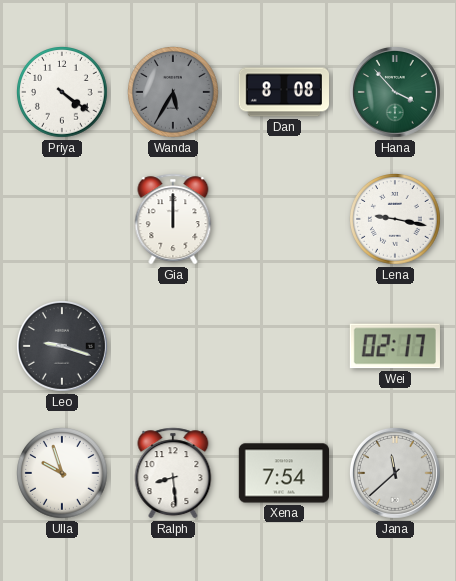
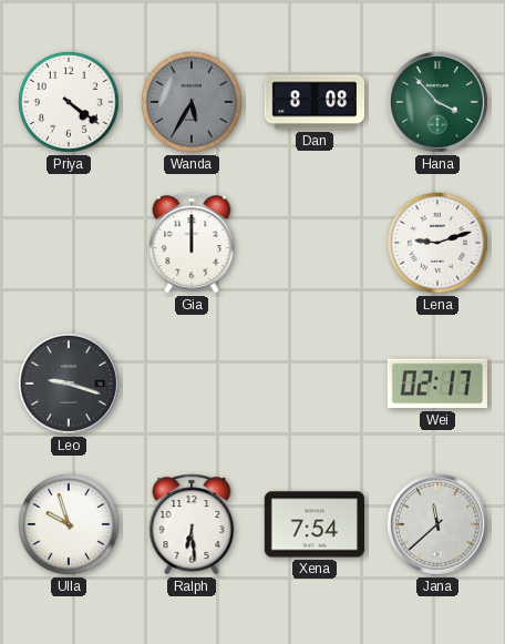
Lena: 9:17 -> 9:12 (439, 244)
Ralph: 8:29 -> 6:29 (192, 524)
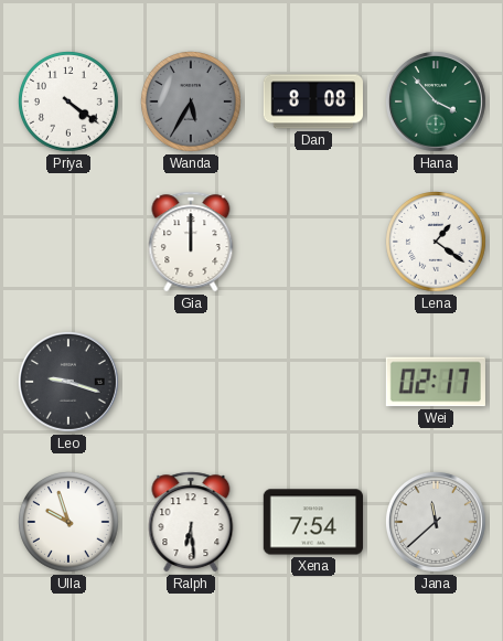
Lena: 9:12 -> 1:21 (437, 243)
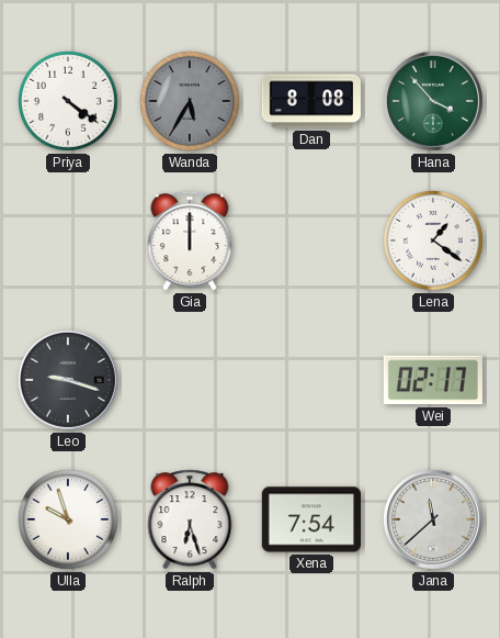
Ralph: 6:29 -> 6:27 (190, 519)
